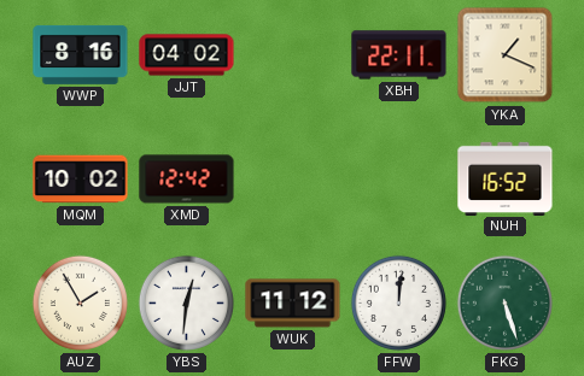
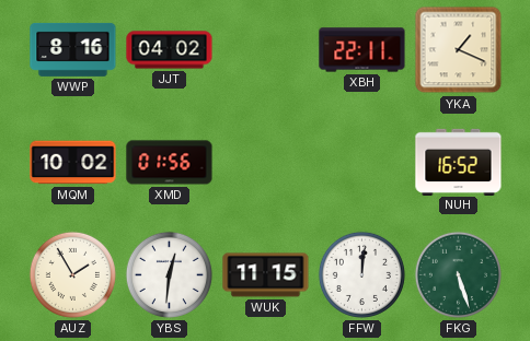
XMD: 12:42 -> 01:56 (170, 163)
WUK: 11:12 -> 11:15 (266, 275)
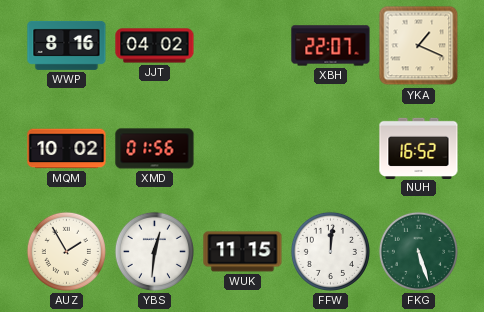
XBH: 22:11 -> 22:07 (331, 46)
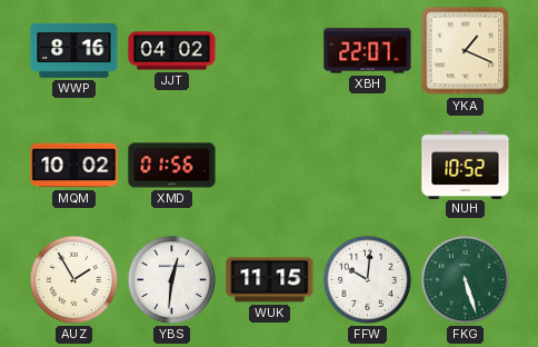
NUH: 16:52 -> 10:52 (466, 165)
FFW: 12:01 -> 10:01 (367, 279)
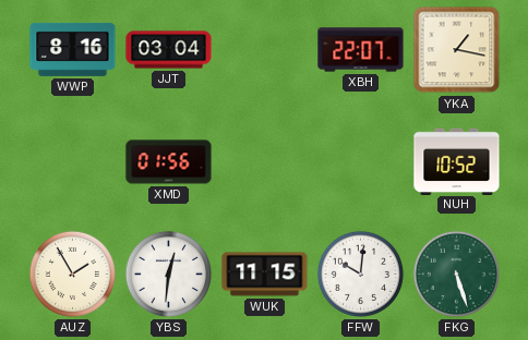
JJT: 04:02 -> 03:04 (169, 50)
YKA: 1:19 -> 1:17 (457, 50)
MQM: 10:02 -> none (74, 166)
